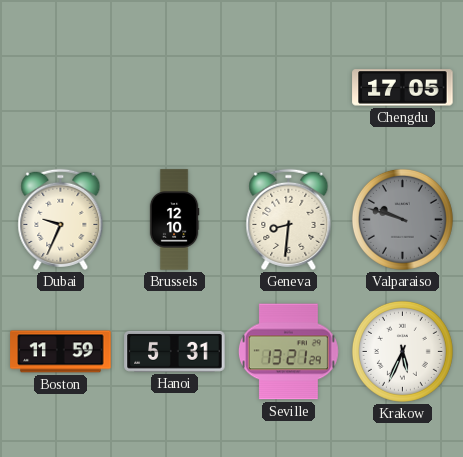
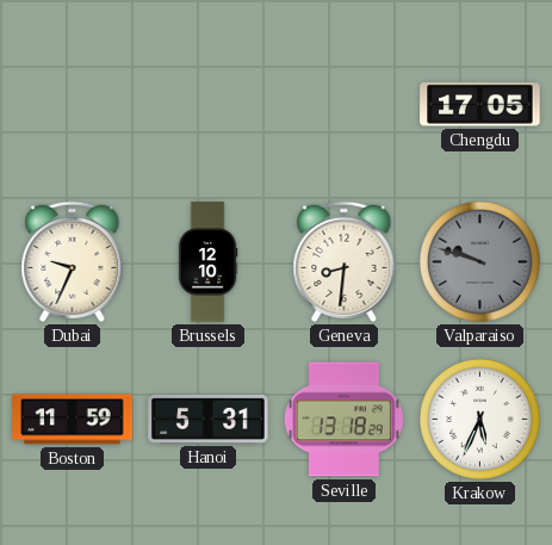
Seville: 13:21 -> 13:18 (343, 420)
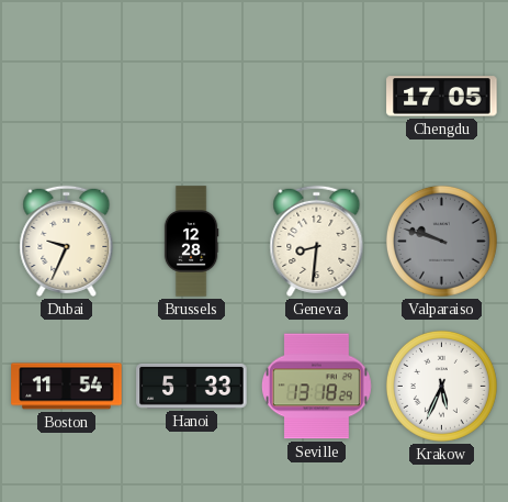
Brussels: 12:10 -> 12:28 (191, 242)
Boston: 11:59 -> 11:54 (67, 387)
Hanoi: 5:31 -> 5:33 (192, 386)
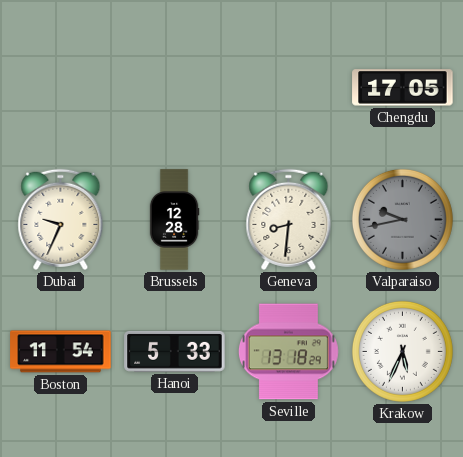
Valparaiso: 9:48 -> 9:43 (402, 219)
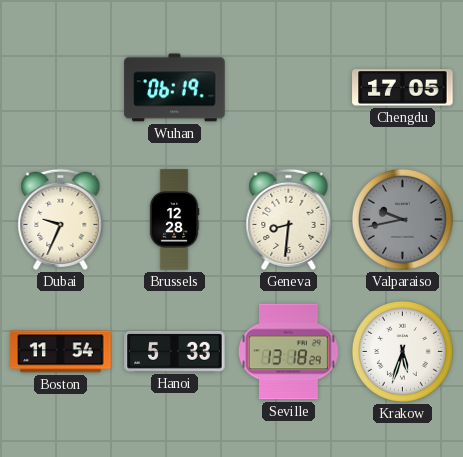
Wuhan: none -> 06:19 (175, 88)
Krakow: 5:34 -> 5:33 (402, 351)
